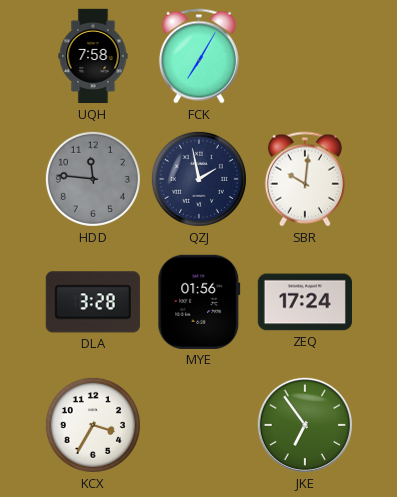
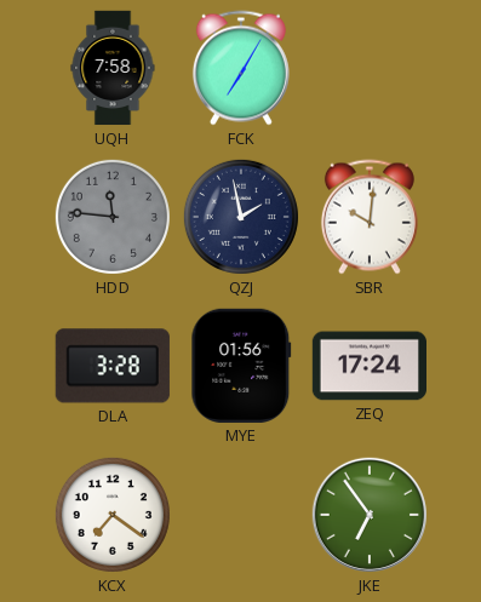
KCX: 3:35 -> 7:21 (113, 515)
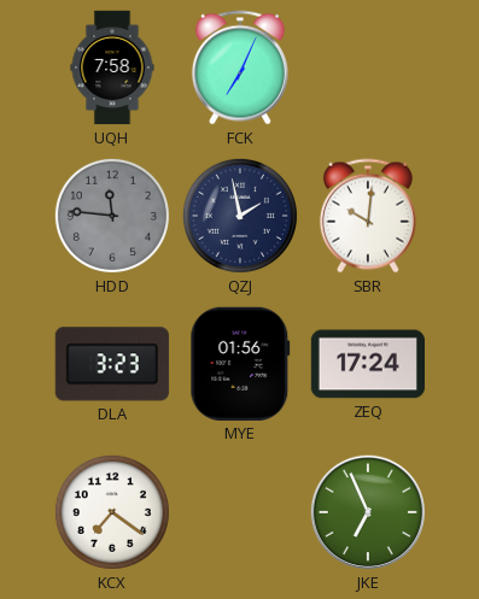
FCK: 7:05 -> 7:04 (240, 67)
DLA: 3:28 -> 3:23 (112, 364)
JKE: 6:54 -> 6:56 (368, 512)
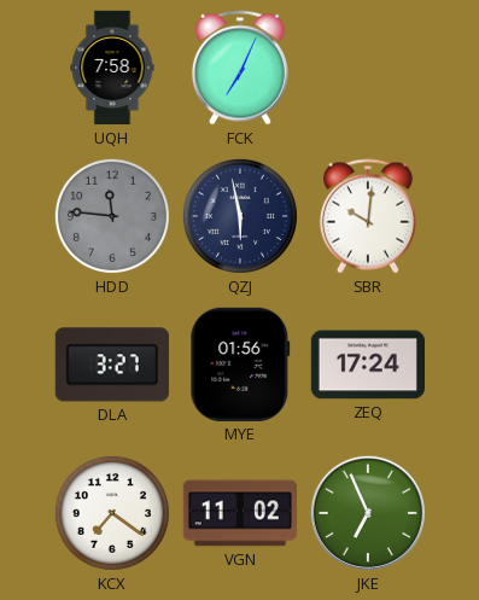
QZJ: 1:58 -> 5:58 (240, 216)
DLA: 3:23 -> 3:27 (112, 365)
VGN: none -> 11:02 (240, 513)
